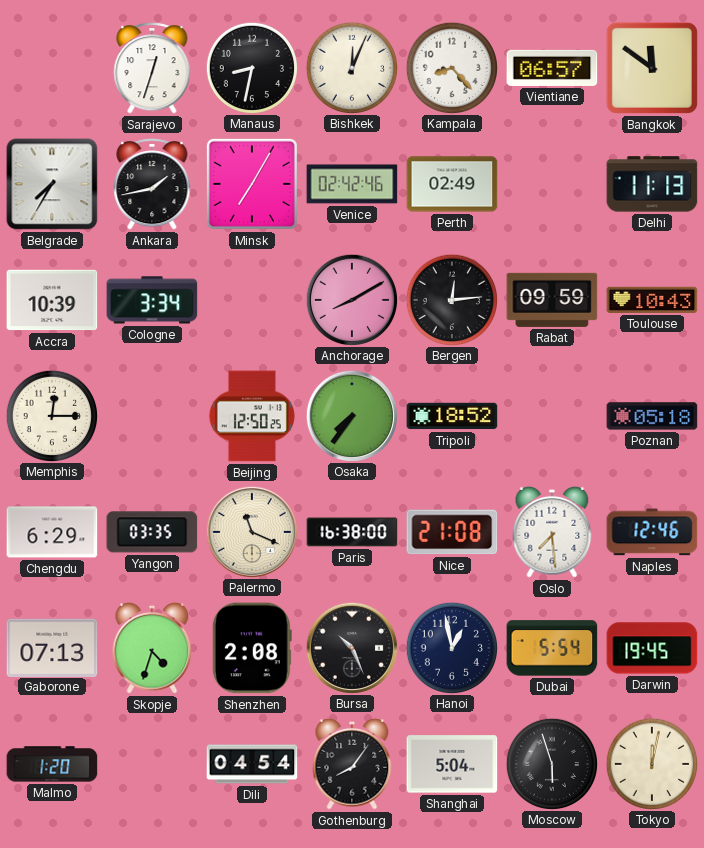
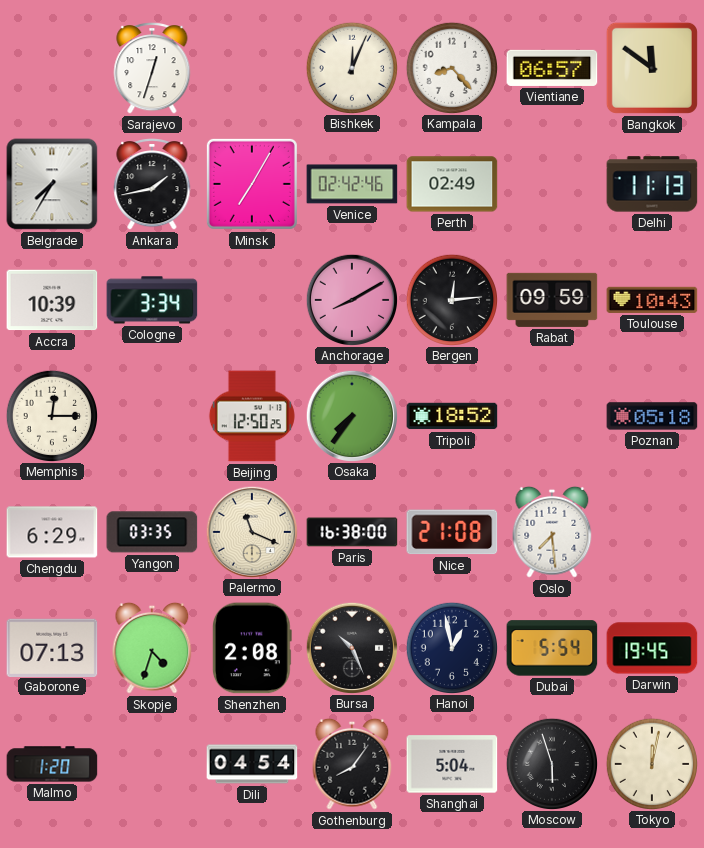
Manaus: 8:32 -> none (251, 67)
Naples: 12:46 -> none (652, 532)
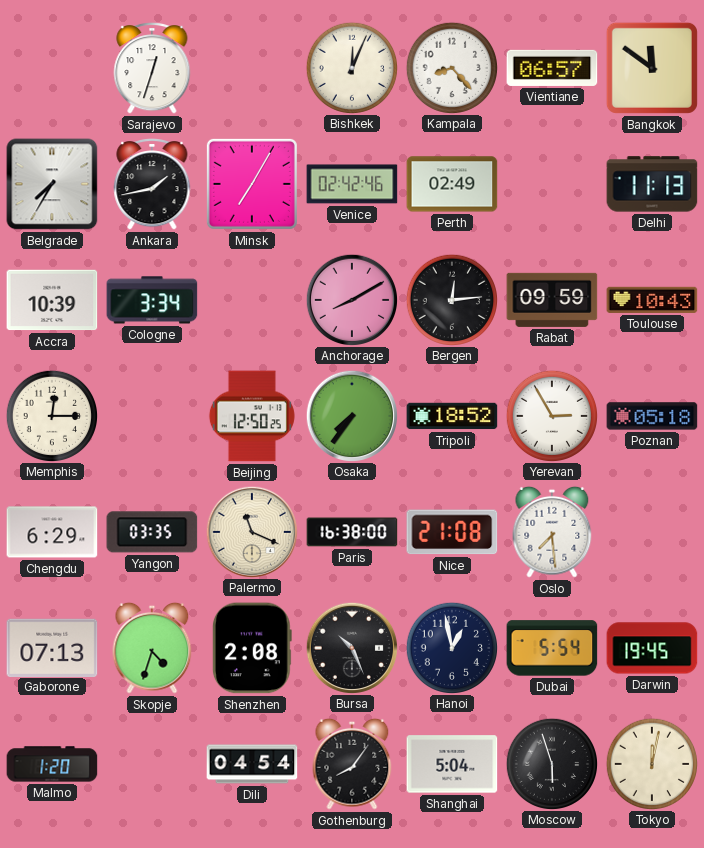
Yerevan: none -> 2:55 (551, 415)
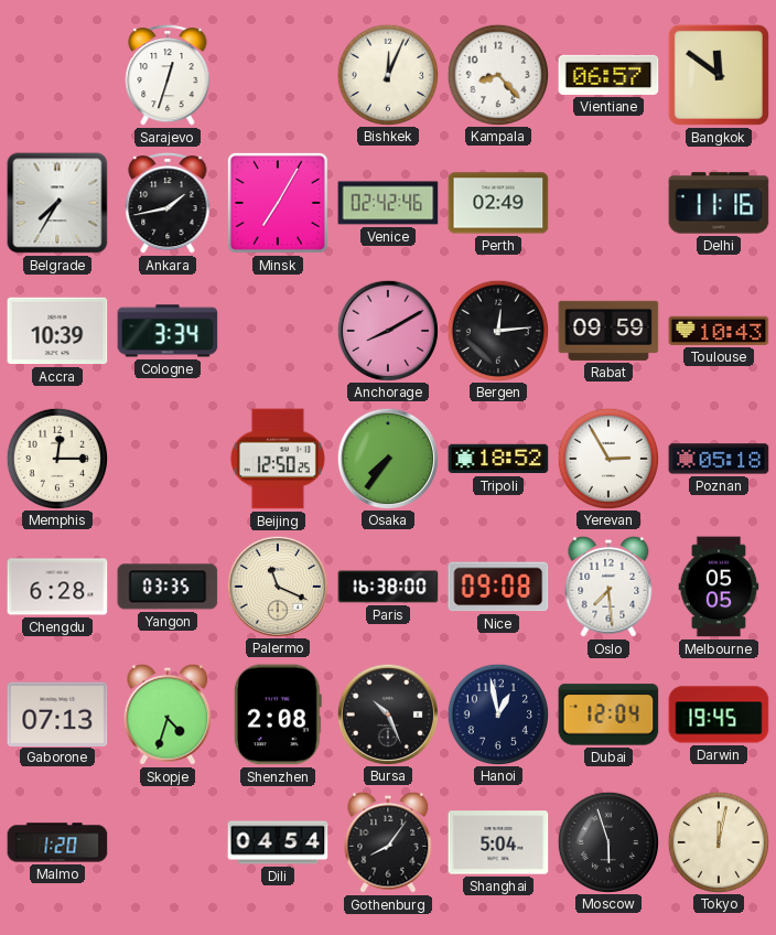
Delhi: 11:13 -> 11:16 (719, 203)
Chengdu: 6:29 -> 6:28 (57, 587)
Nice: 21:08 -> 09:08 (498, 587)
Melbourne: none -> 05:05 (719, 587)
Dubai: 5:54 -> 12:04 (608, 714)
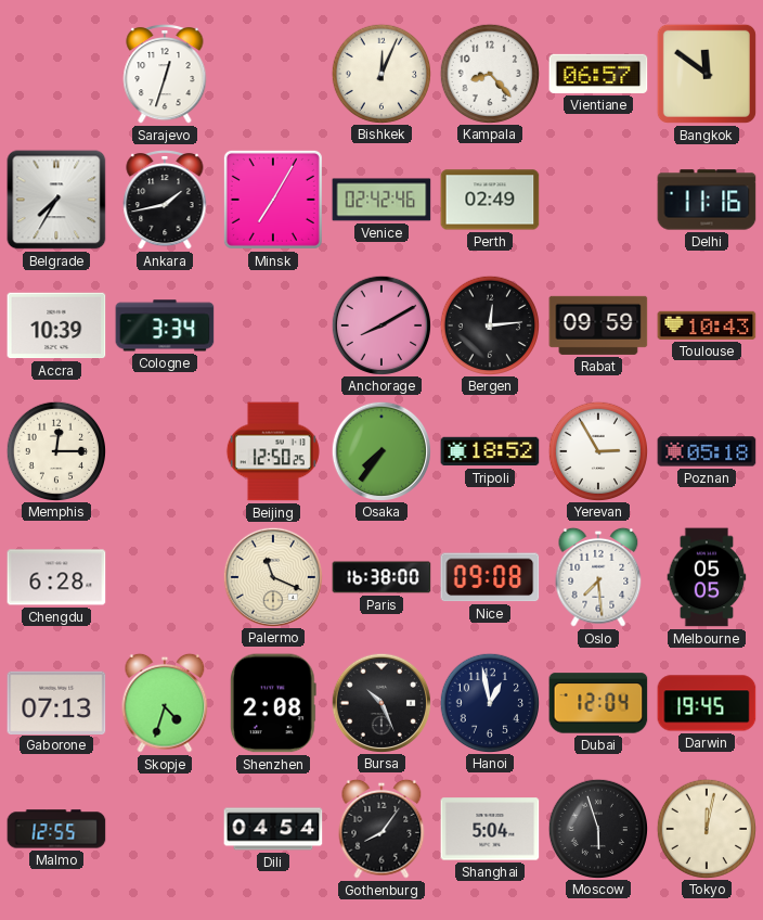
Yangon: 03:35 -> none (168, 587)
Malmo: 1:20 -> 12:55 (56, 829)
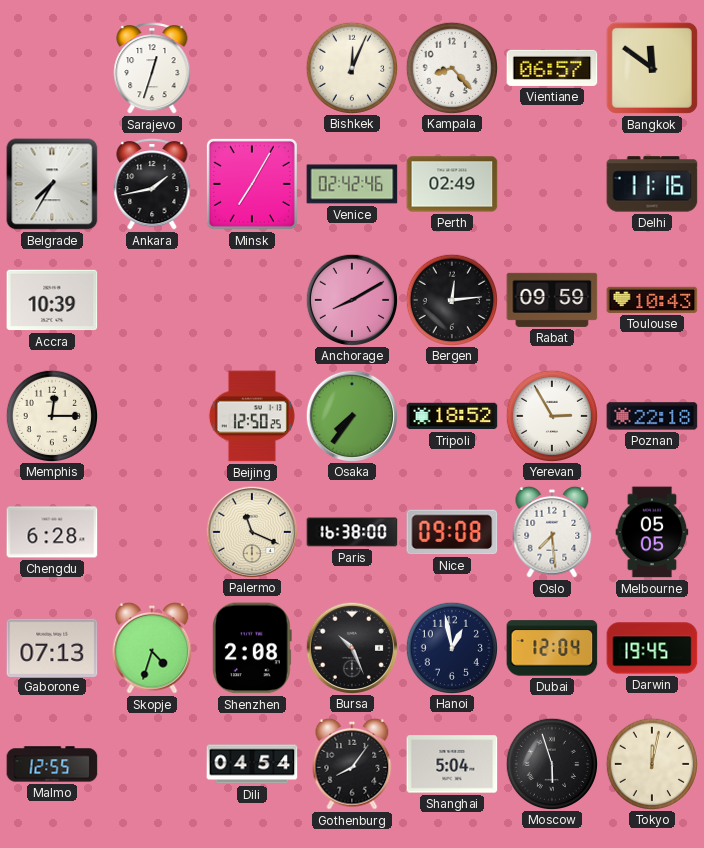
Cologne: 3:34 -> none (165, 325)
Poznan: 05:18 -> 22:18 (652, 416)
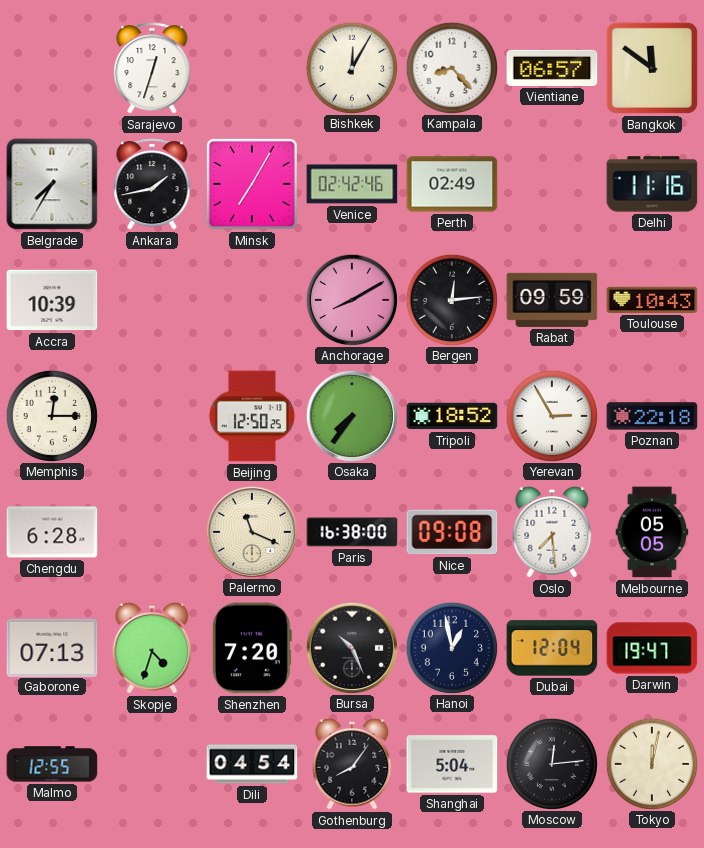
Bishkek: 12:04 -> 12:05 (351, 67)
Shenzhen: 2:08 -> 7:20 (252, 648)
Darwin: 19:45 -> 19:47 (652, 648)
Moscow: 5:57 -> 12:14 (551, 763)
